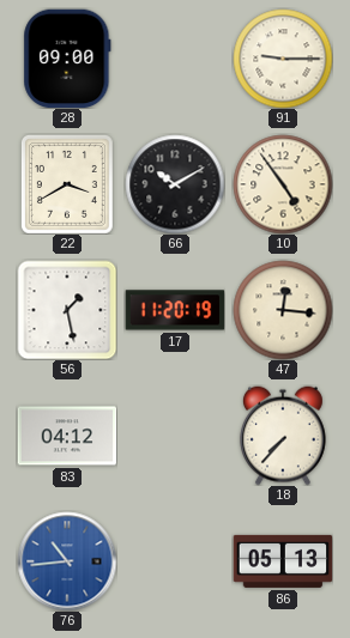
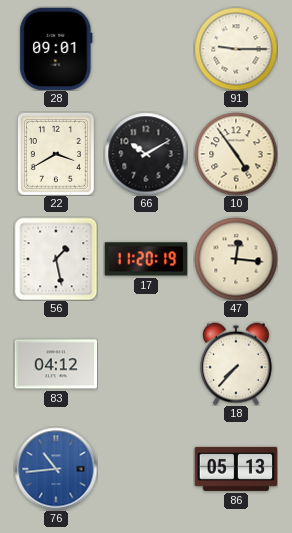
28: 09:00 -> 09:01 (56, 49)
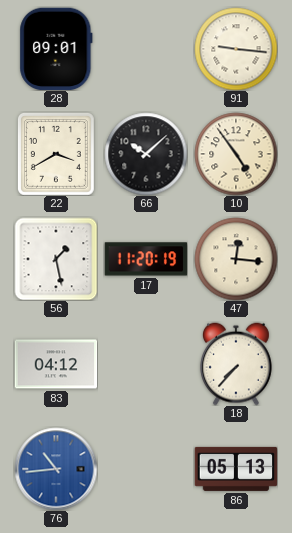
91: 9:15 -> 9:16 (236, 49)
66: 10:10 -> 10:08 (146, 154)
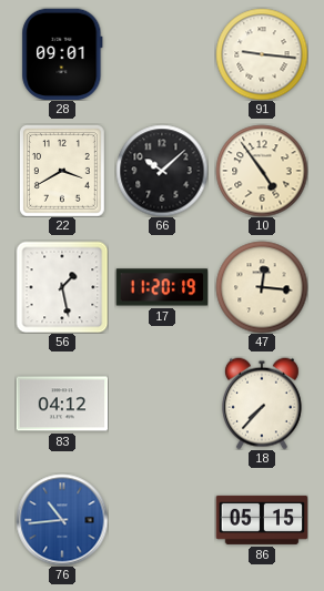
86: 05:13 -> 05:15 (262, 520)
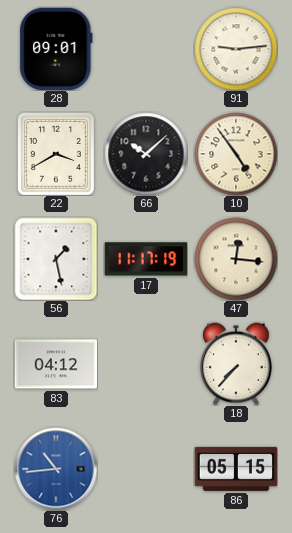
91: 9:16 -> 9:14 (236, 49)
17: 11:20 -> 11:17 (146, 259)
